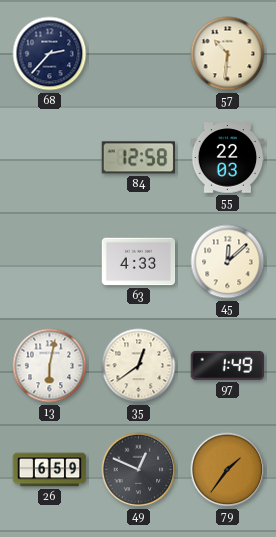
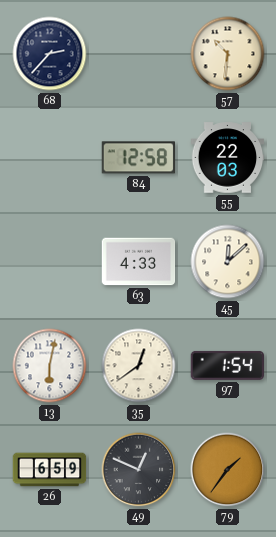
97: 1:49 -> 1:54 (228, 365)
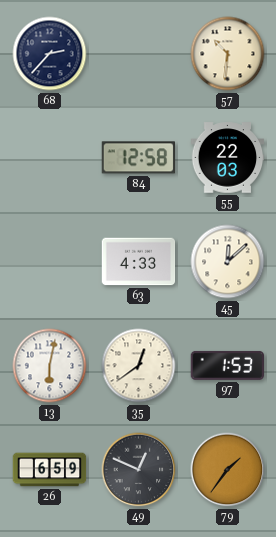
97: 1:54 -> 1:53 (228, 365)
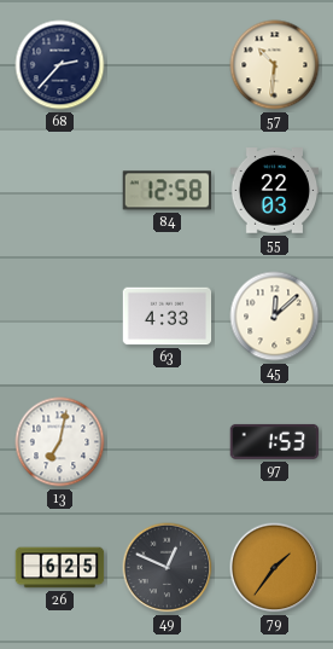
13: 6:02 -> 7:02 (60, 442)
35: 12:39 -> none (139, 366)
26: 6:59 -> 6:25 (60, 568)
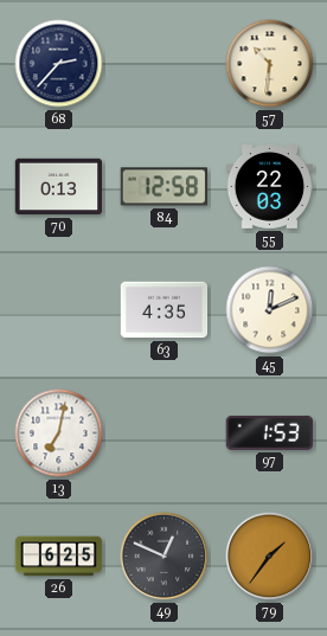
70: none -> 0:13 (59, 187)
63: 4:33 -> 4:35 (165, 310)
45: 12:08 -> 12:11 (270, 310)
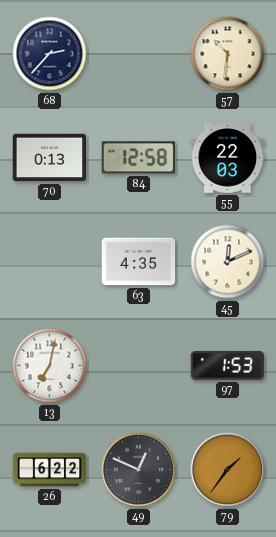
26: 6:25 -> 6:22 (50, 470)
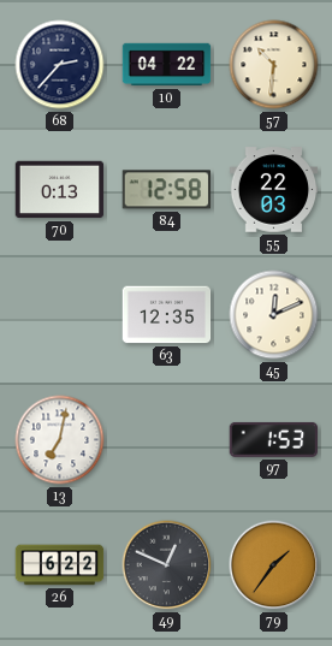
10: none -> 04:22 (167, 65)
63: 4:35 -> 12:35 (167, 315)
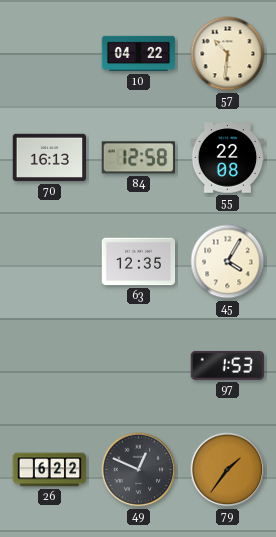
68: 2:37 -> none (60, 65)
70: 0:13 -> 16:13 (50, 158)
55: 22:03 -> 22:08 (228, 158)
45: 12:11 -> 4:05 (228, 262)
13: 7:02 -> none (60, 440)
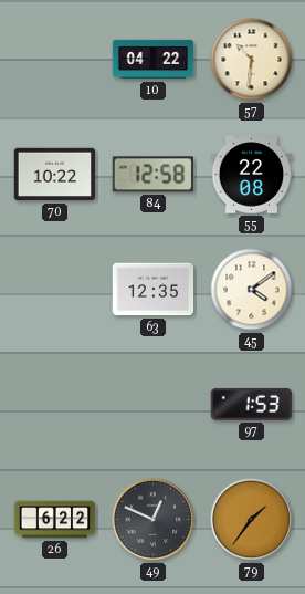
70: 16:13 -> 10:22 (55, 175)
45: 4:05 -> 4:09 (252, 290)
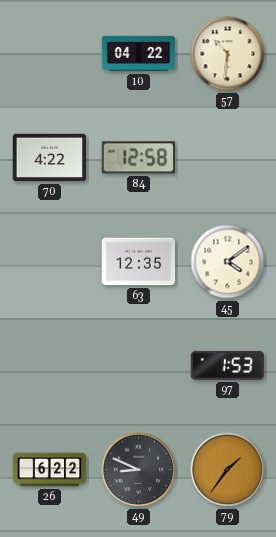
70: 10:22 -> 4:22 (50, 158)
55: 22:08 -> none (252, 175)
49: 12:49 -> 8:49 (139, 470)
